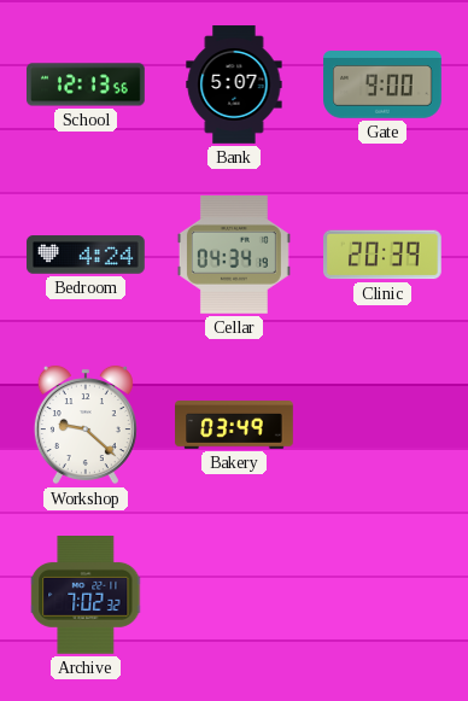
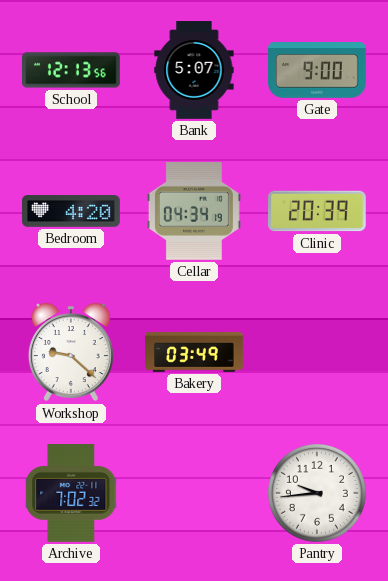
Bedroom: 4:24 -> 4:20 (71, 211)
Pantry: none -> 9:44 (317, 493)
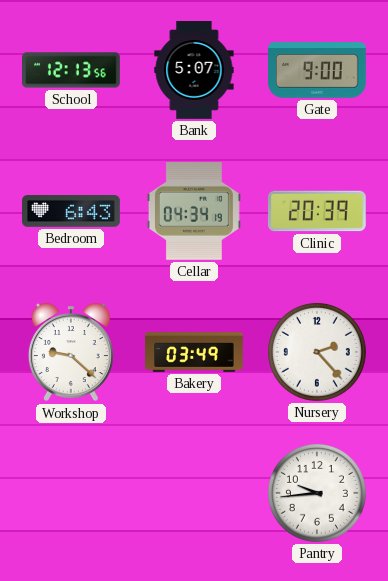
Bedroom: 4:20 -> 6:43 (71, 211)
Nursery: none -> 2:23 (317, 352)
Archive: 7:02 -> none (72, 494)
